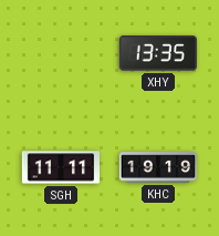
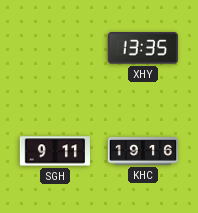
SGH: 11:11 -> 9:11 (54, 151)
KHC: 19:19 -> 19:16 (143, 151)
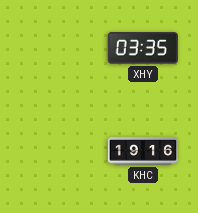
XHY: 13:35 -> 03:35 (143, 48)
SGH: 9:11 -> none (54, 151)
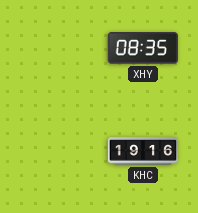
XHY: 03:35 -> 08:35 (143, 48)
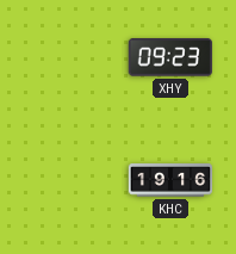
XHY: 08:35 -> 09:23 (170, 57)
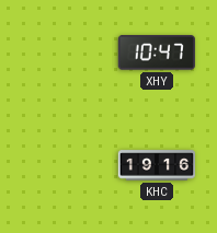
XHY: 09:23 -> 10:47 (157, 53)
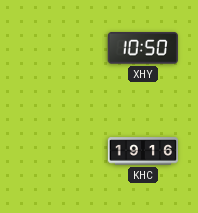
XHY: 10:47 -> 10:50 (143, 48)
